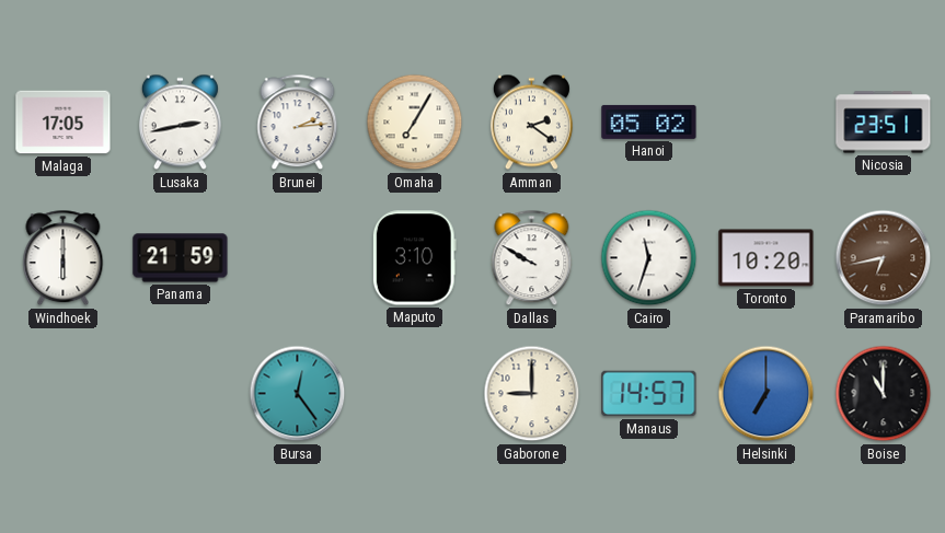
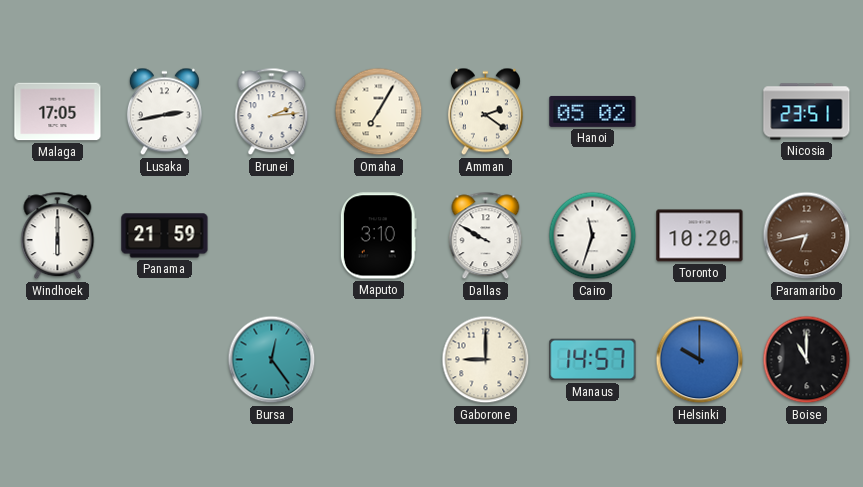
Helsinki: 7:00 -> 10:00 (700, 360)
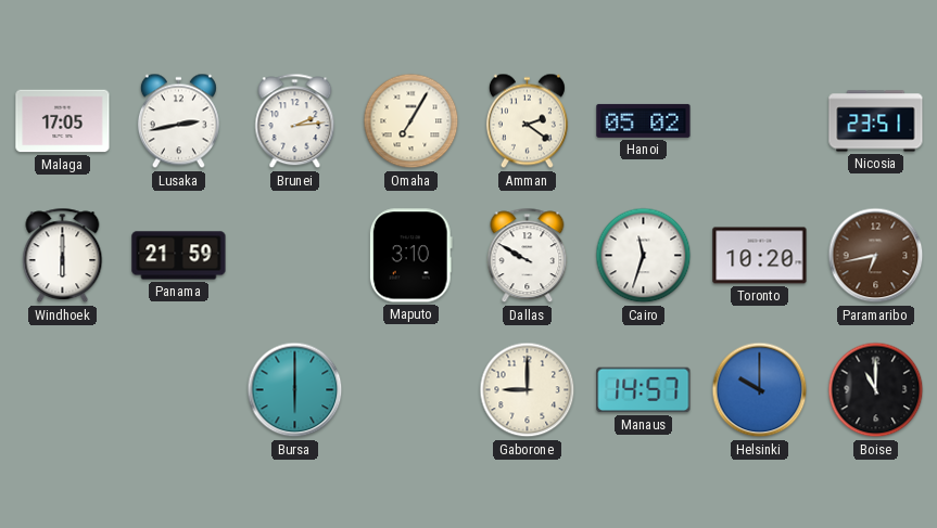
Bursa: 12:24 -> 6:00 (295, 390)
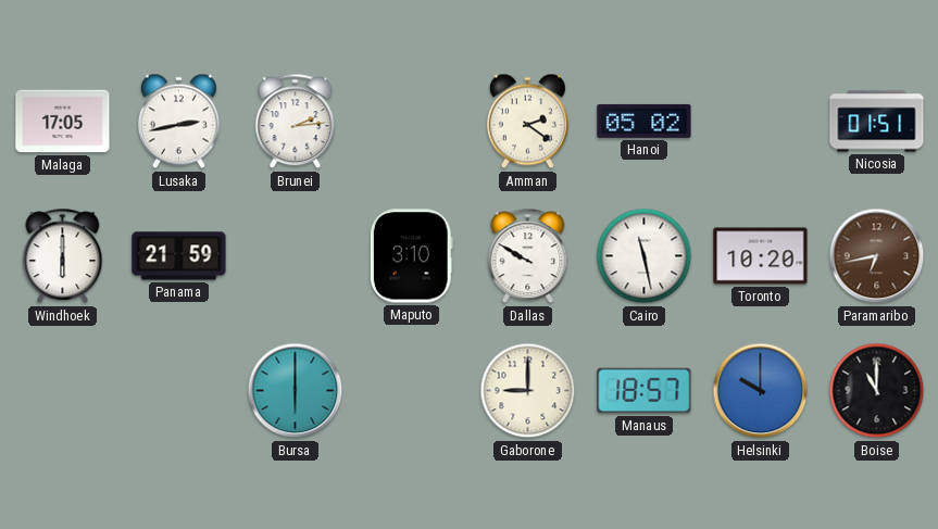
Omaha: 7:05 -> none (411, 121)
Nicosia: 23:51 -> 01:51 (877, 122)
Cairo: 11:33 -> 11:28 (645, 256)
Manaus: 14:57 -> 18:57 (645, 391)
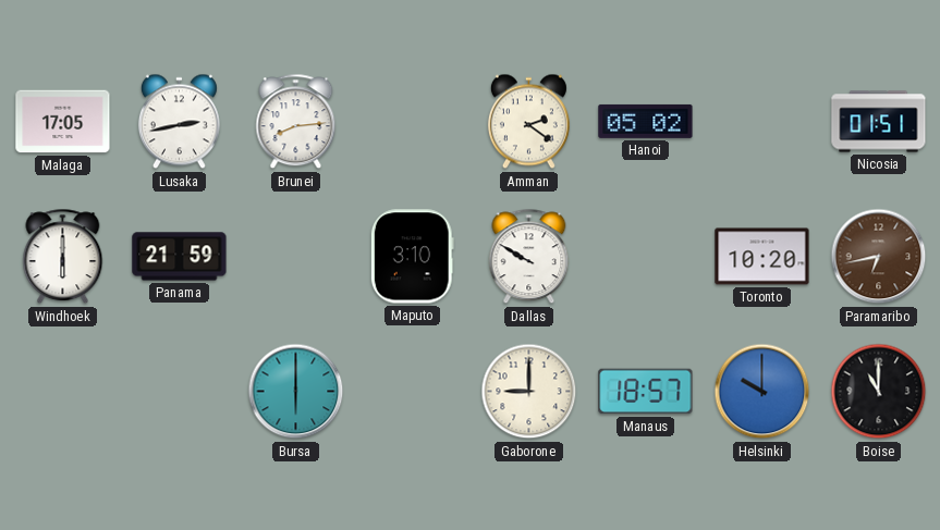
Brunei: 2:14 -> 8:14 (296, 122)
Cairo: 11:28 -> none (645, 256)
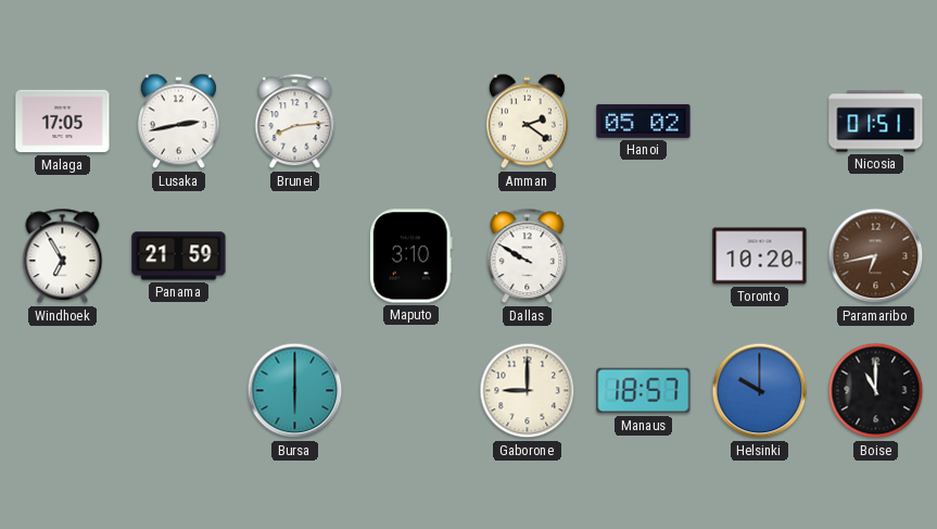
Windhoek: 6:00 -> 6:55 (63, 256)
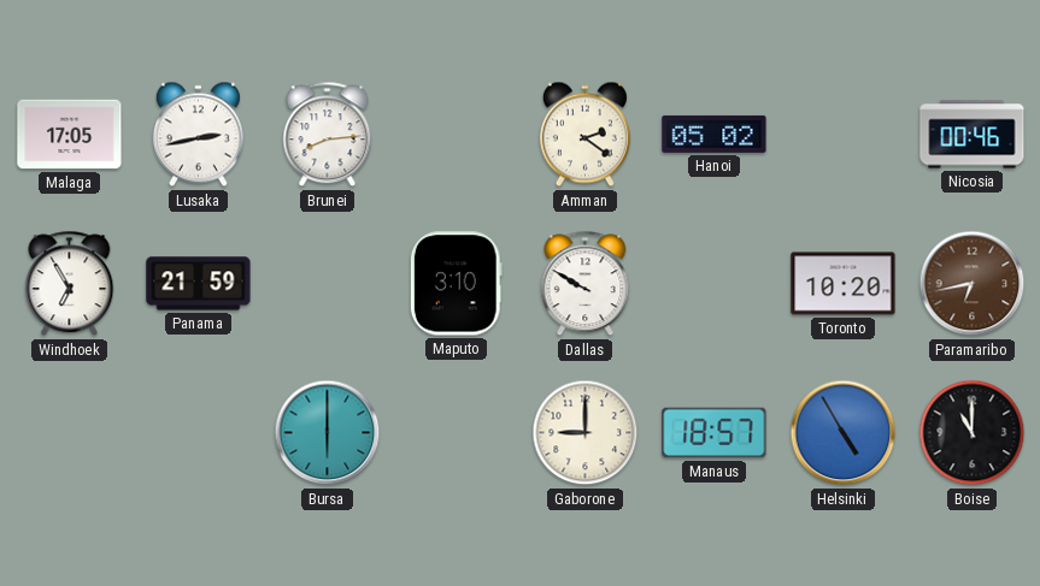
Nicosia: 01:51 -> 00:46 (973, 135)
Helsinki: 10:00 -> 4:55 (844, 433)
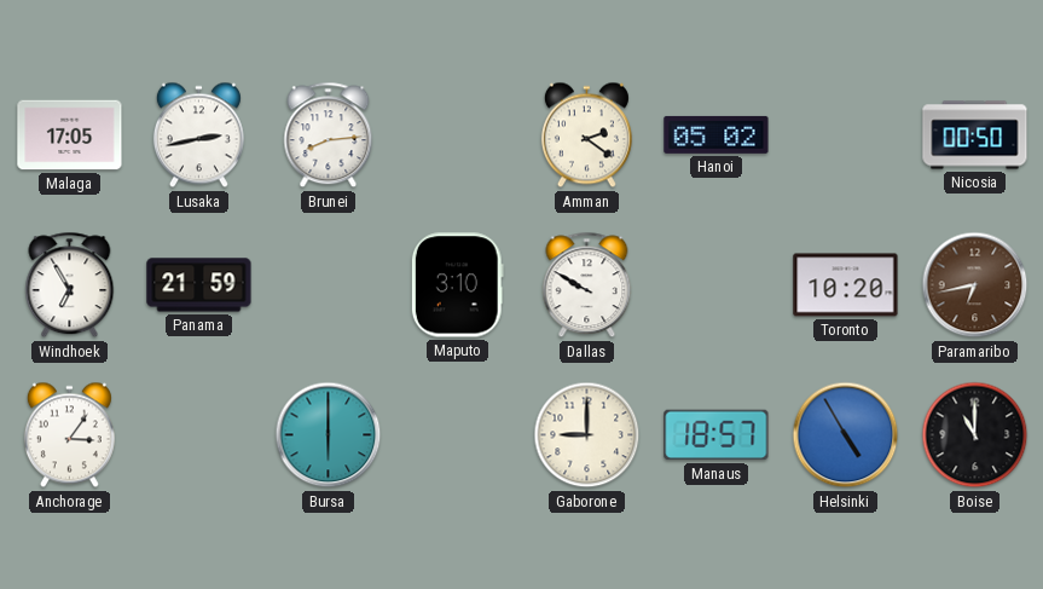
Nicosia: 00:46 -> 00:50 (975, 135)
Anchorage: none -> 3:06 (69, 435)
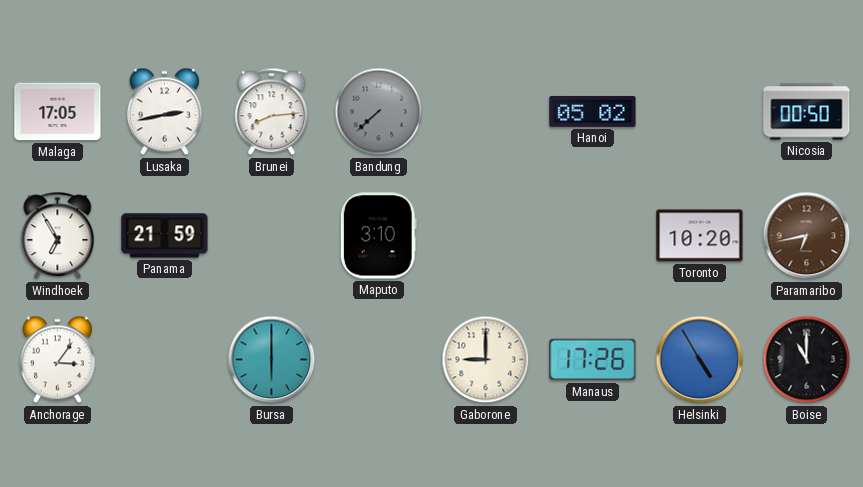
Bandung: none -> 7:38 (379, 112)
Amman: 2:21 -> none (586, 135)
Dallas: 9:50 -> none (587, 285)
Manaus: 18:57 -> 17:26 (593, 360)
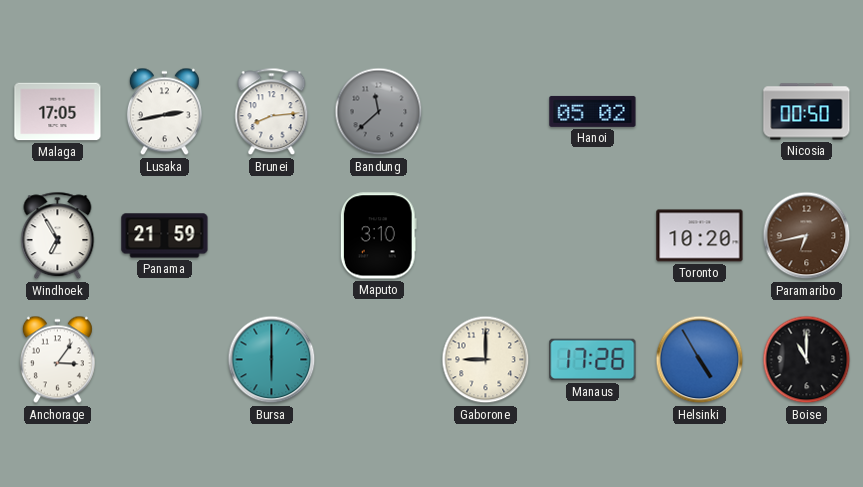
Bandung: 7:38 -> 11:38 (379, 112)
